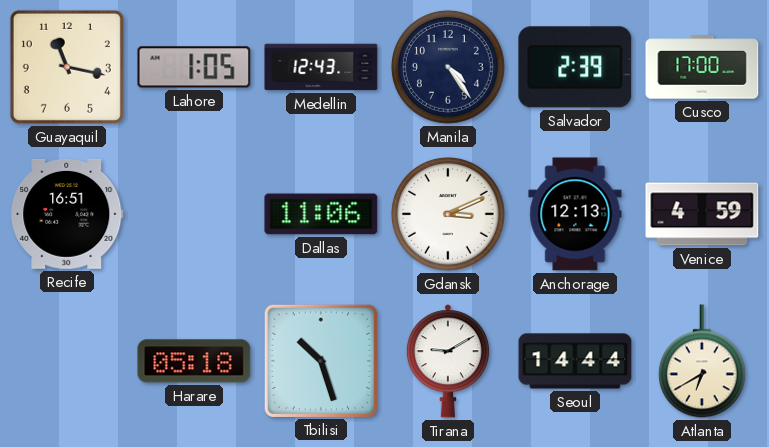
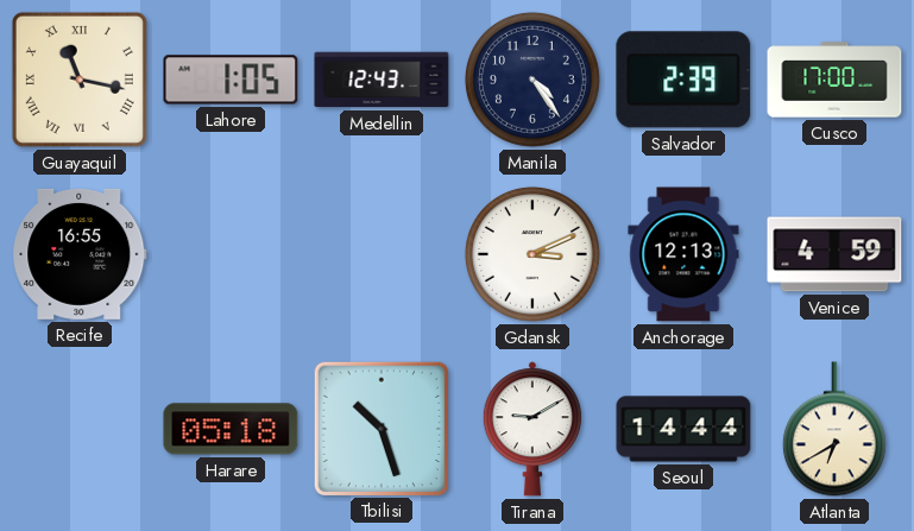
Guayaquil numerals: Arabic -> Roman (80, 80)
Recife: 16:51 -> 16:55 (80, 254)
Dallas: 11:06 -> none (321, 214)
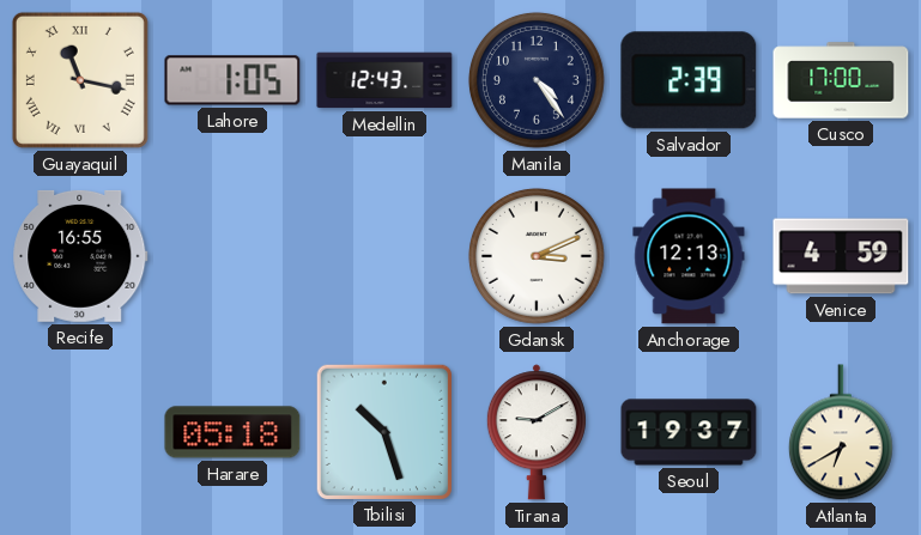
Seoul: 14:44 -> 19:37 (689, 432)
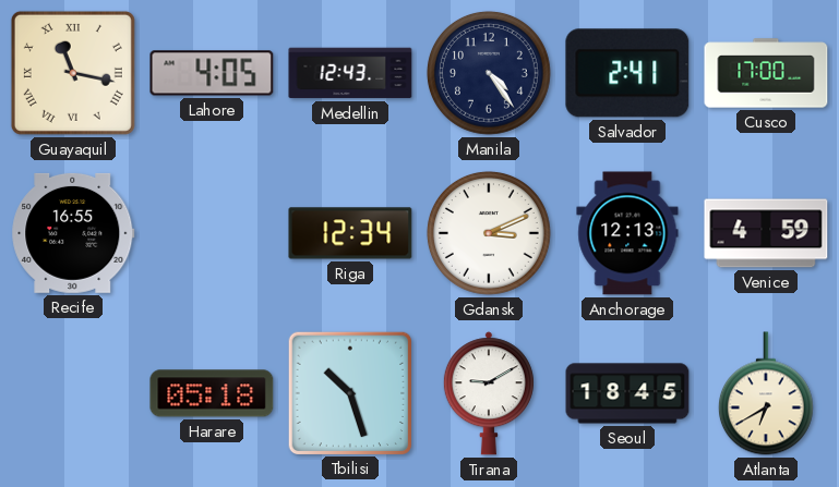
Lahore: 1:05 -> 4:05 (212, 73)
Salvador: 2:39 -> 2:41 (627, 73)
Riga: none -> 12:34 (350, 233)
Seoul: 19:37 -> 18:45 (627, 393)
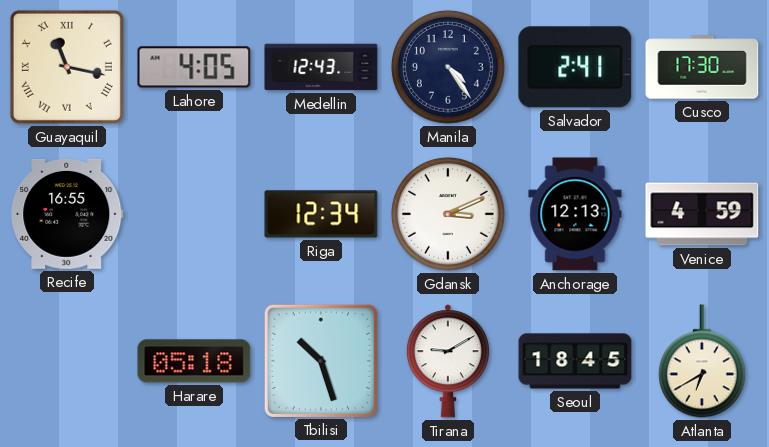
Cusco: 17:00 -> 17:30 (702, 67)
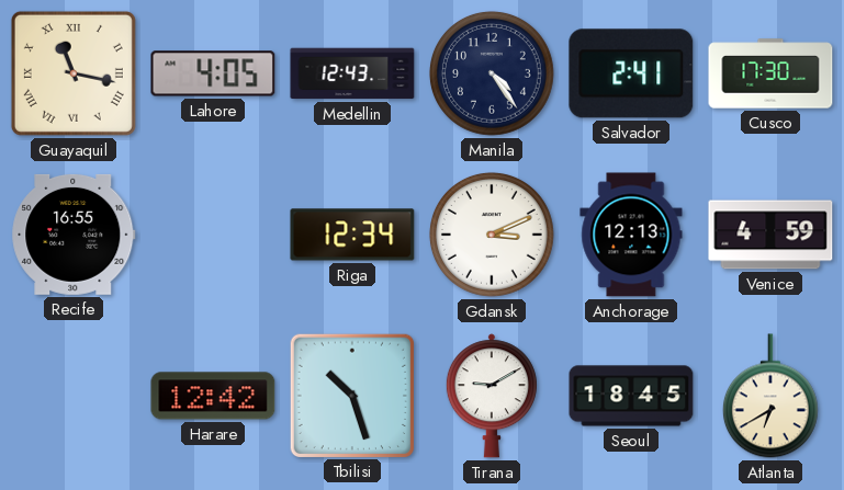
Harare: 05:18 -> 12:42 (213, 396)
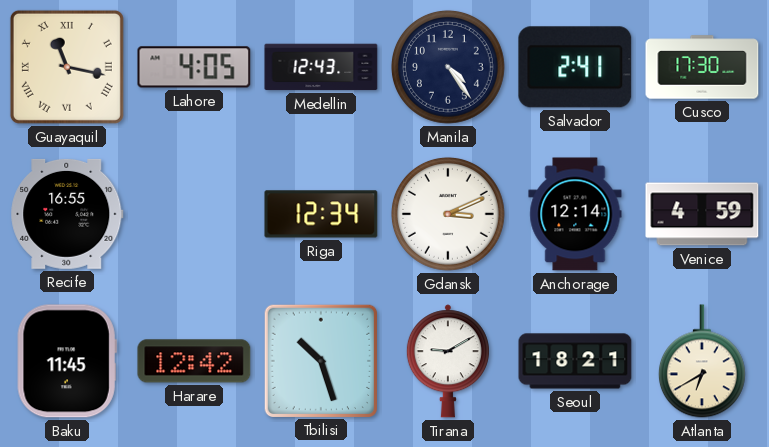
Anchorage: 12:13 -> 12:14 (575, 214)
Baku: none -> 11:45 (67, 361)
Seoul: 18:45 -> 18:21 (575, 361)
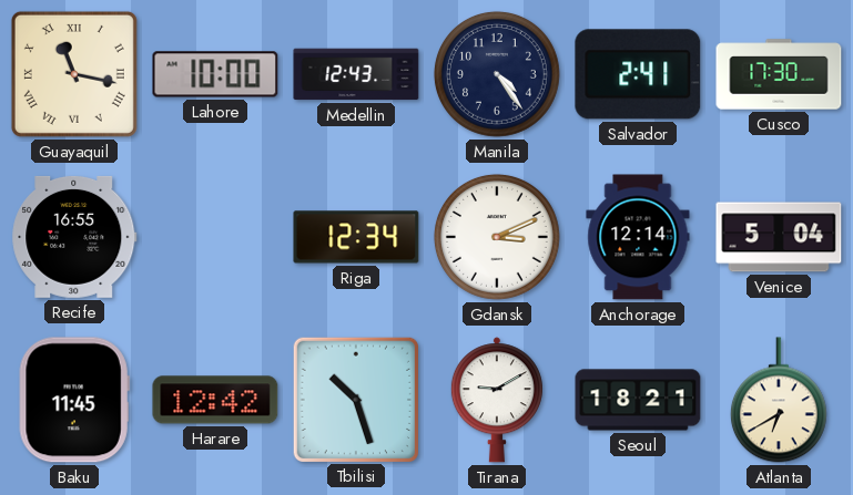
Lahore: 4:05 -> 10:00 (215, 74)
Venice: 4:59 -> 5:04 (779, 237)
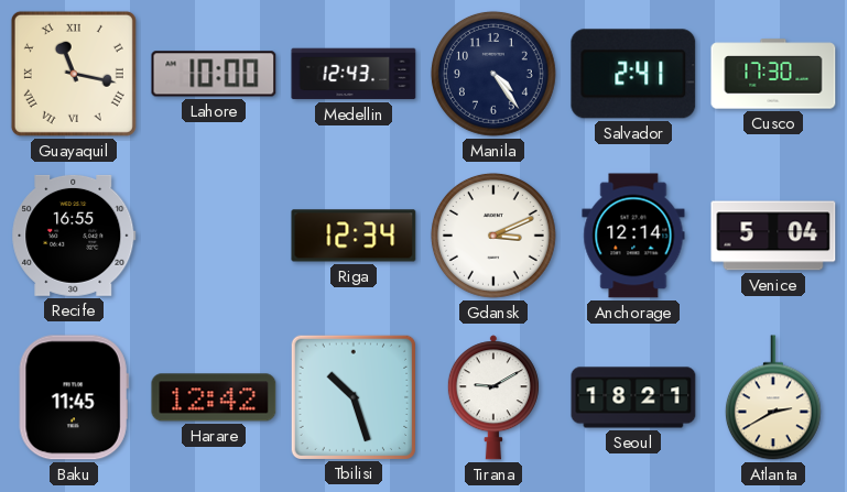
Atlanta: 6:40 -> 2:40 (773, 397)
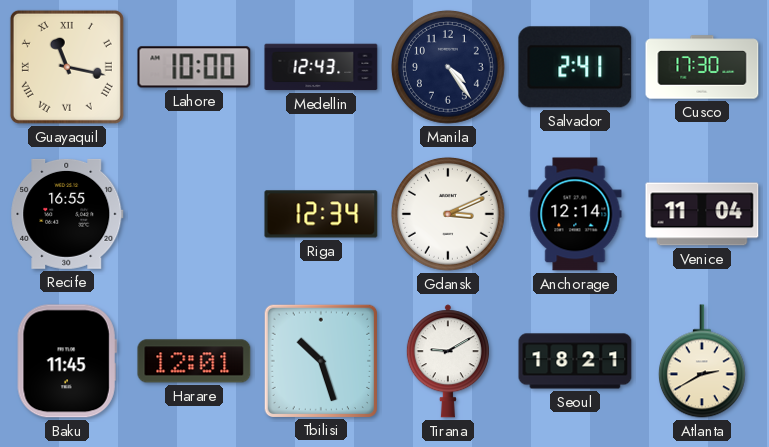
Venice: 5:04 -> 11:04 (702, 214)
Harare: 12:42 -> 12:01 (194, 361)
